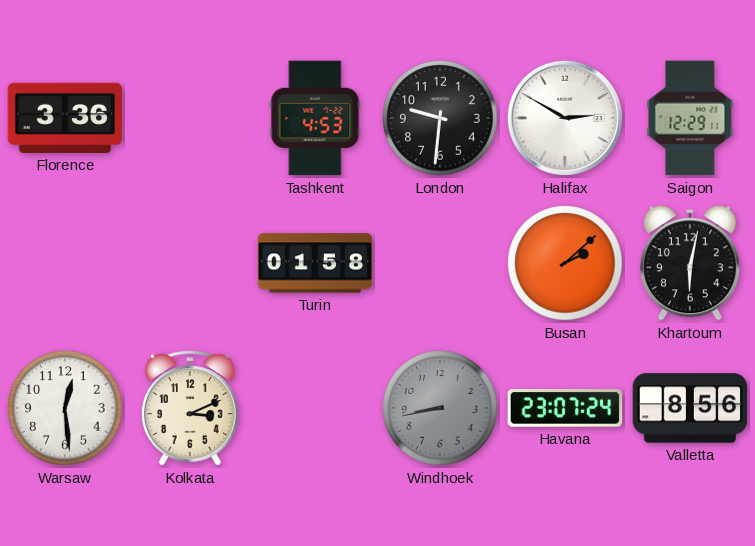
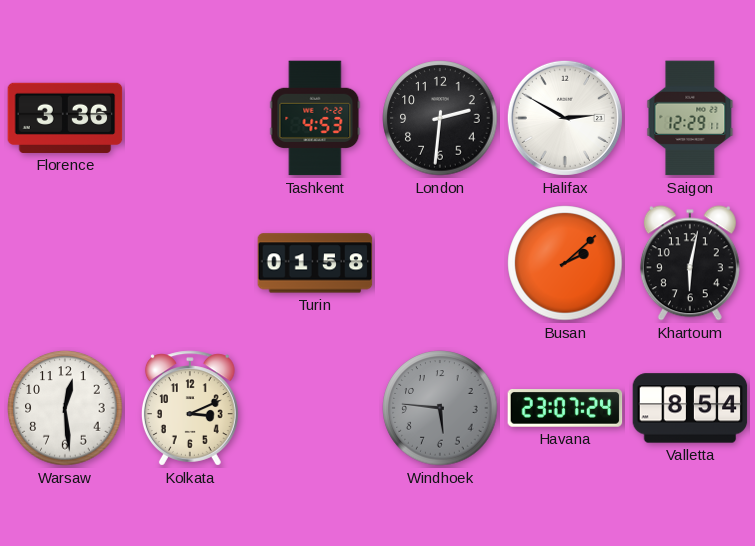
London: 9:31 -> 2:31 (440, 118)
Windhoek: 8:43 -> 5:46 (440, 408)
Valletta: 8:56 -> 8:54 (690, 408)
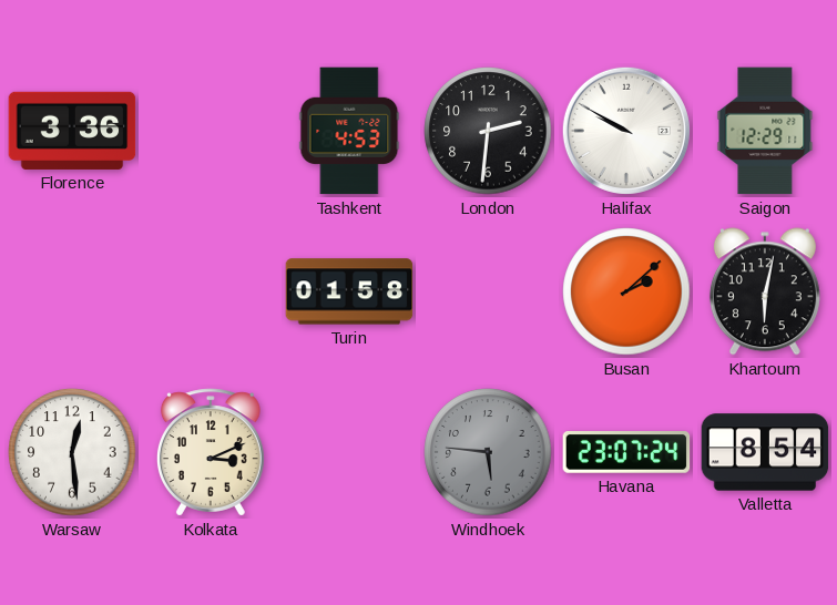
Halifax: 2:50 -> 9:50 (626, 131)
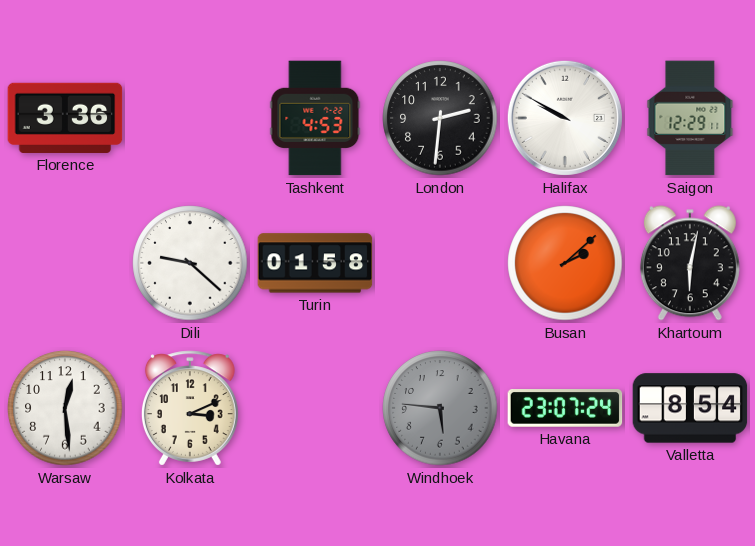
Dili: none -> 9:22 (190, 263)
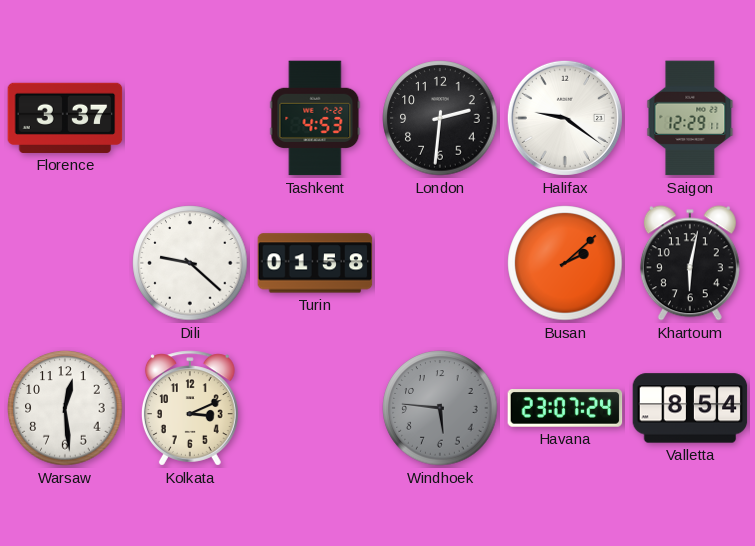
Florence: 3:36 -> 3:37 (65, 118)
Halifax: 9:50 -> 9:21 (565, 118)
